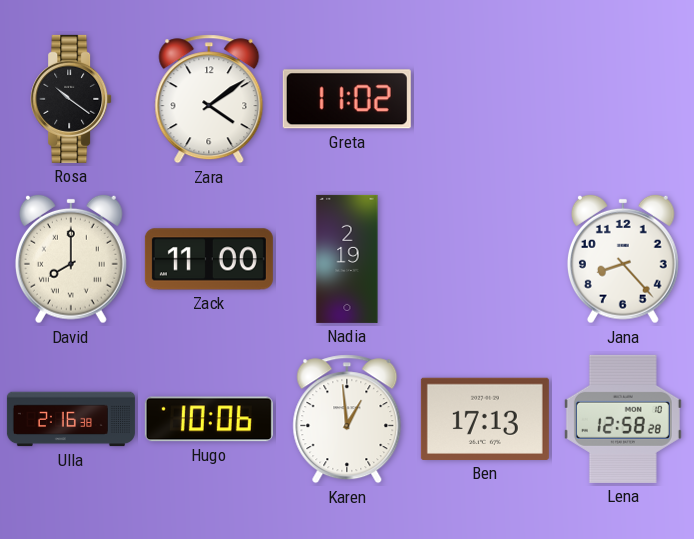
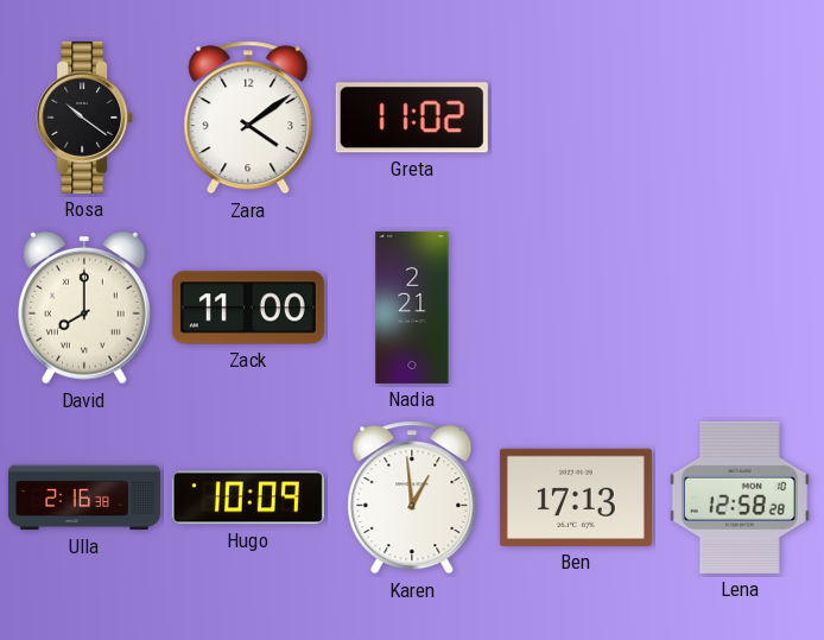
Nadia: 2:19 -> 2:21 (412, 308)
Jana: 8:23 -> none (623, 259)
Hugo: 10:06 -> 10:09 (248, 498)
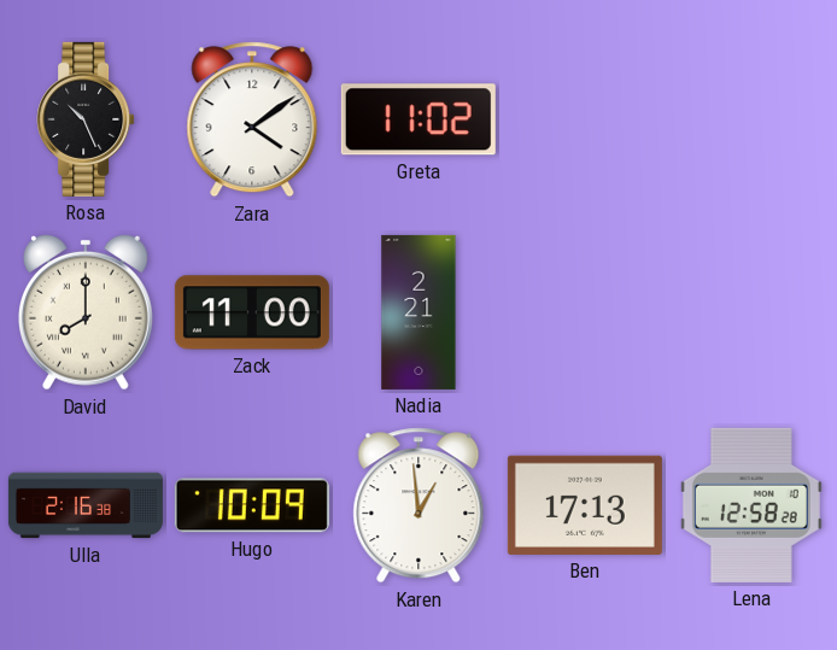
Rosa: 10:21 -> 10:26 (86, 119)
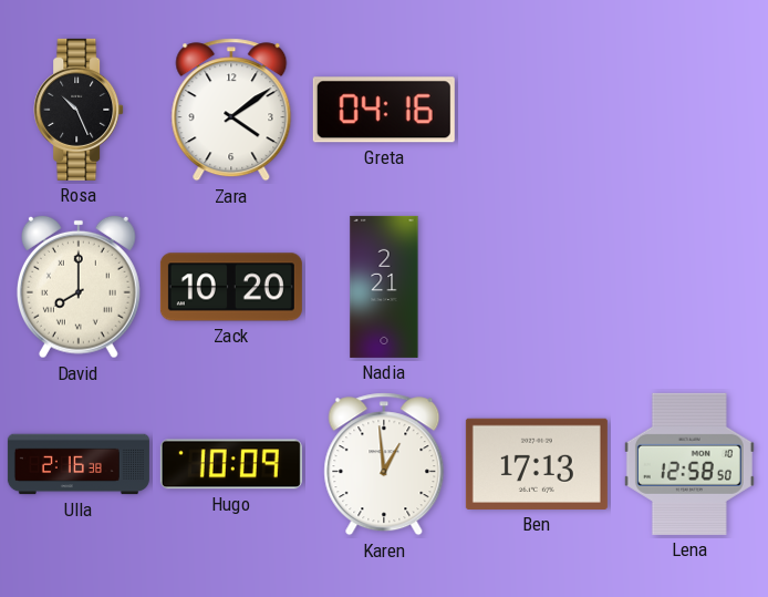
Greta: 11:02 -> 04:16 (384, 110)
Zack: 11:00 -> 10:20 (231, 287)
Lena: 12:58:28 -> 12:58:50 (689, 464)
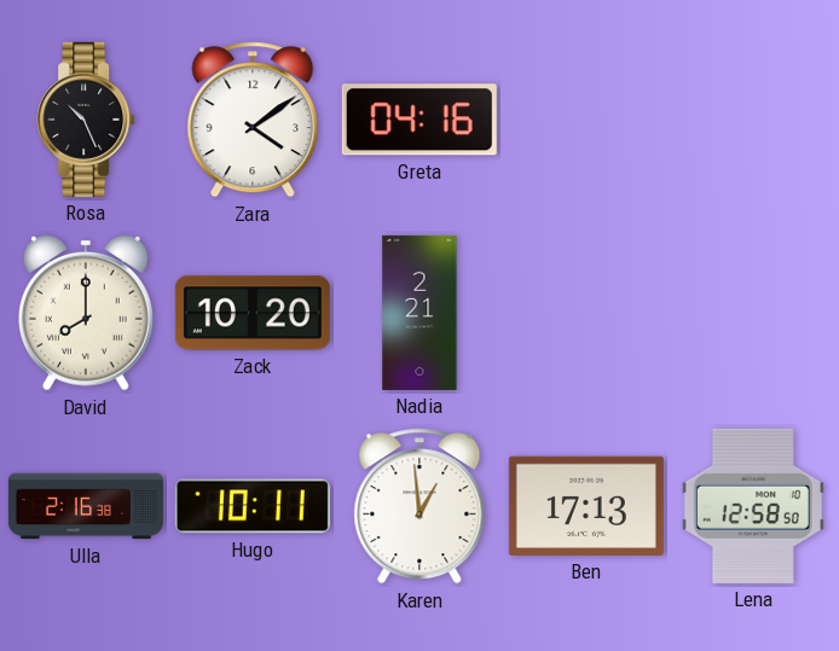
Hugo: 10:09 -> 10:11 (253, 506)
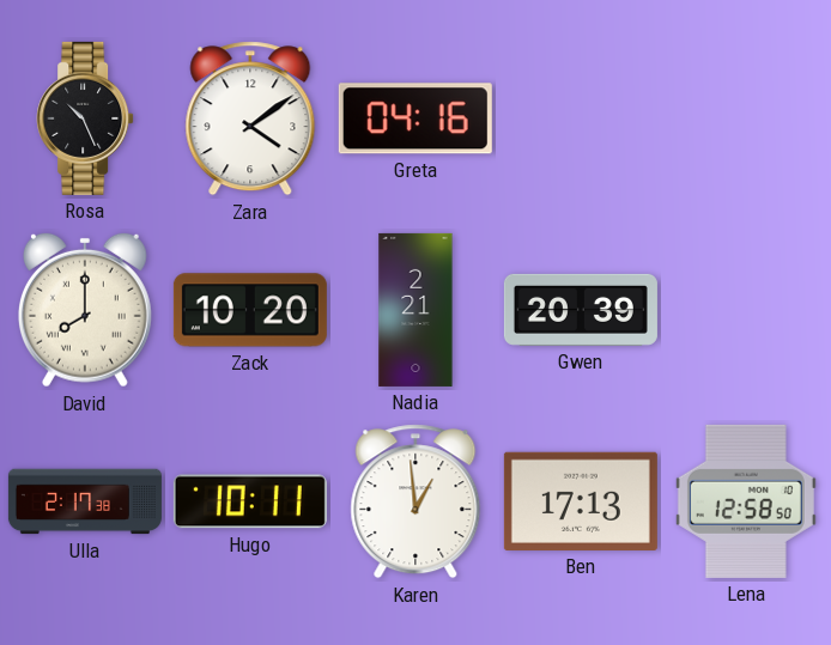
Gwen: none -> 20:39 (581, 310)
Ulla: 2:16 -> 2:17 (85, 501)
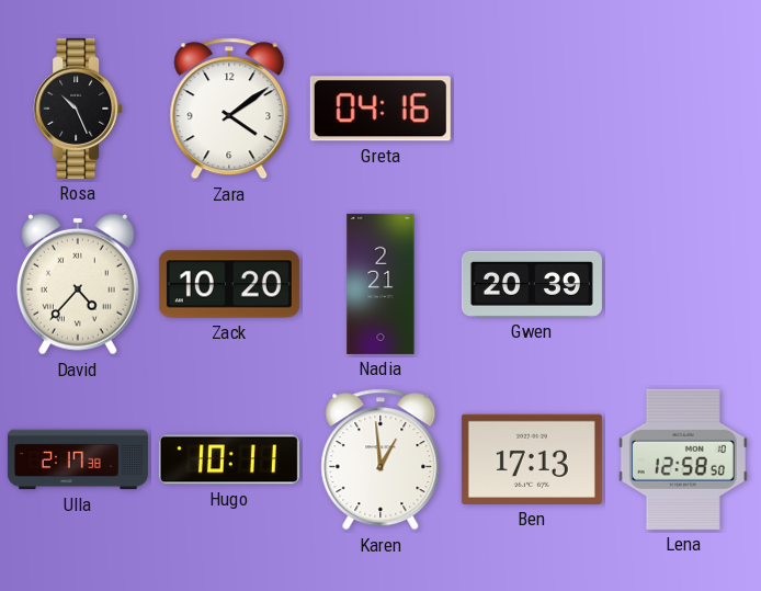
David: 8:00 -> 4:37 (78, 284)
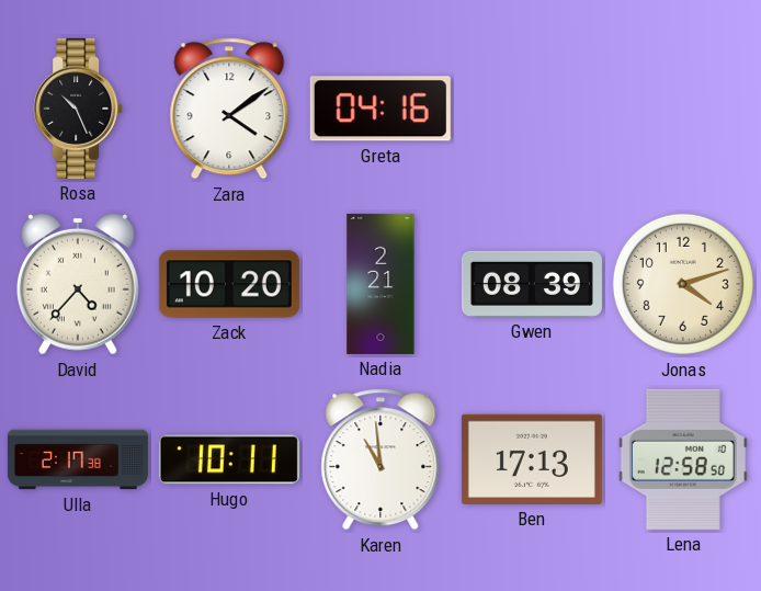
Gwen: 20:39 -> 08:39 (532, 284)
Jonas: none -> 4:12 (683, 284)
Karen: 12:59 -> 10:59 (380, 459)
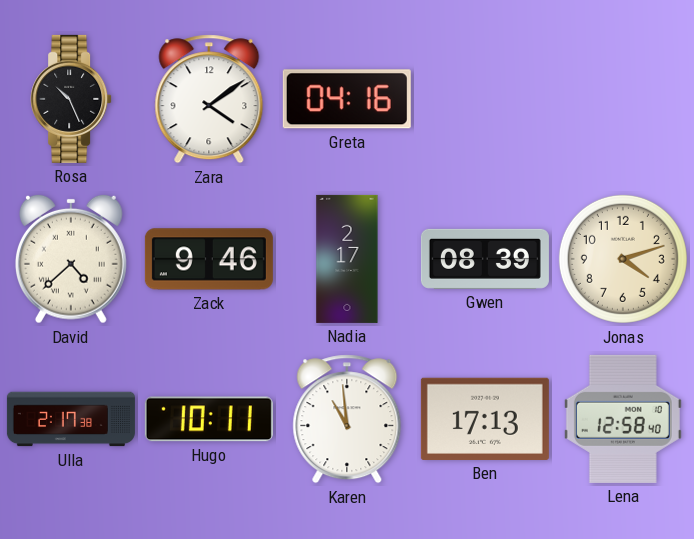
David: 4:37 -> 4:38 (71, 259)
Zack: 10:20 -> 9:46 (209, 259)
Nadia: 2:21 -> 2:17 (347, 259)
Lena: 12:58:50 -> 12:58:40 (623, 419)
